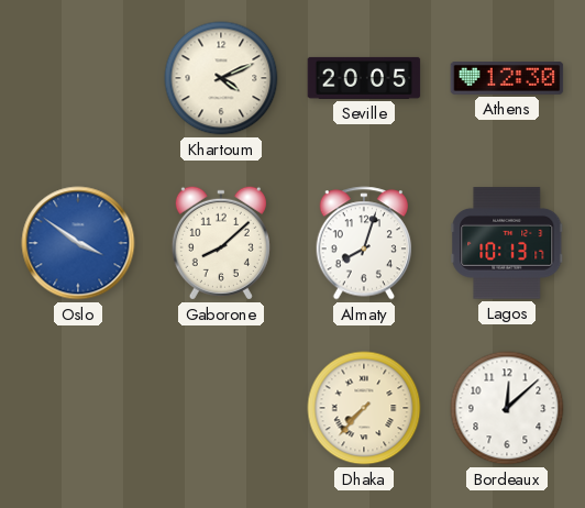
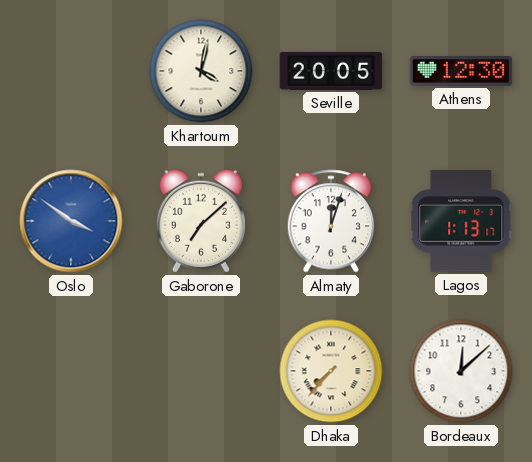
Khartoum: 4:11 -> 4:02 (201, 71)
Gaborone: 8:08 -> 7:08 (201, 221)
Almaty: 8:03 -> 12:03 (331, 221)
Lagos: 10:13 -> 1:13 (461, 221)
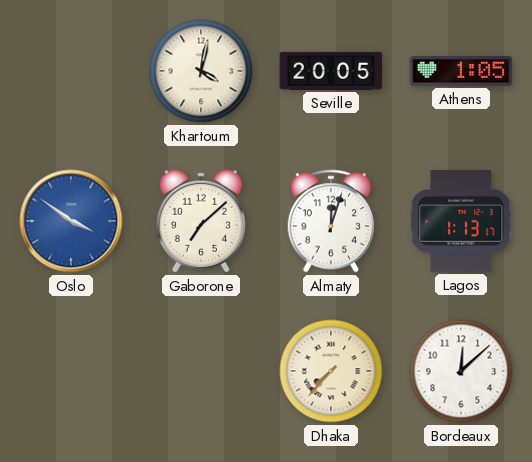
Athens: 12:30 -> 1:05 (461, 72)
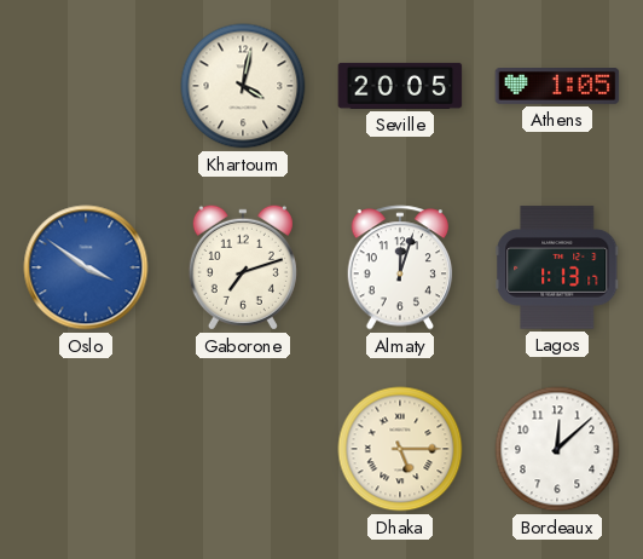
Gaborone: 7:08 -> 7:12 (243, 267)
Dhaka: 7:37 -> 5:15 (400, 449)
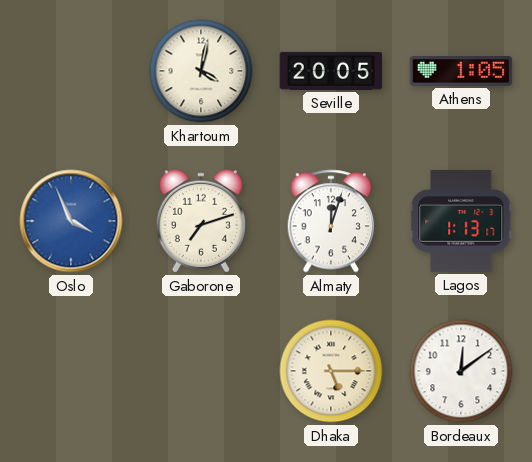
Oslo: 3:51 -> 3:56 (71, 221)
Bordeaux: 12:08 -> 12:09 (461, 371)
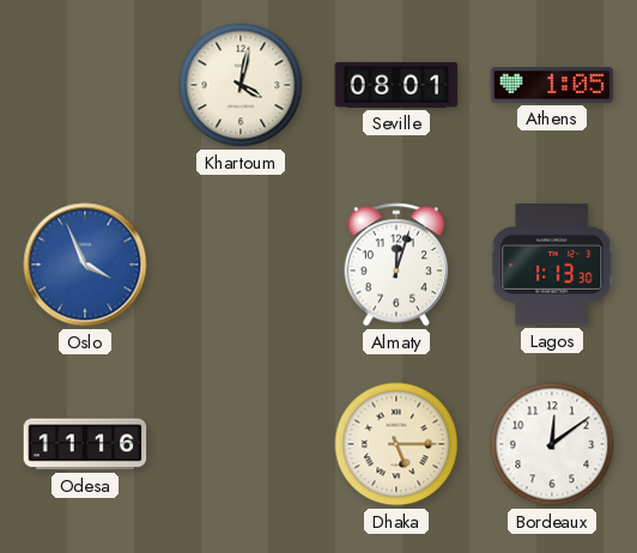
Seville: 20:05 -> 08:01 (396, 85)
Gaborone: 7:12 -> none (201, 221)
Lagos: 1:13:17 -> 1:13:30 (552, 265)
Odesa: none -> 11:16 (85, 444)
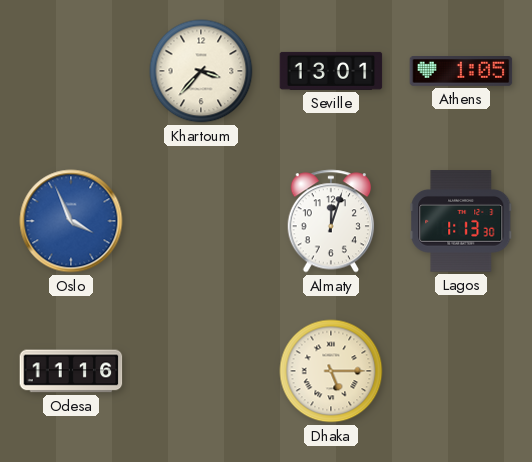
Khartoum: 4:02 -> 3:37 (201, 71)
Seville: 08:01 -> 13:01 (331, 71)
Bordeaux: 12:09 -> none (552, 444)
